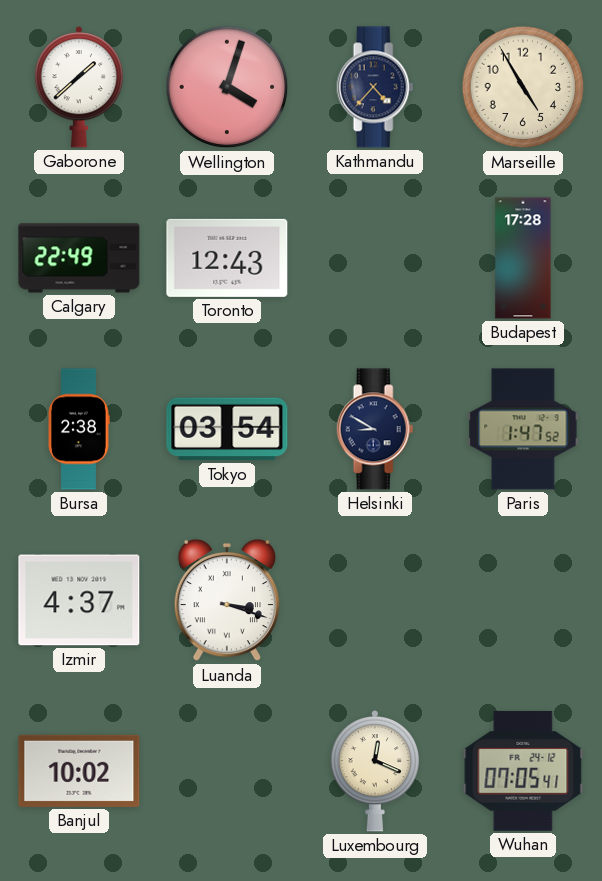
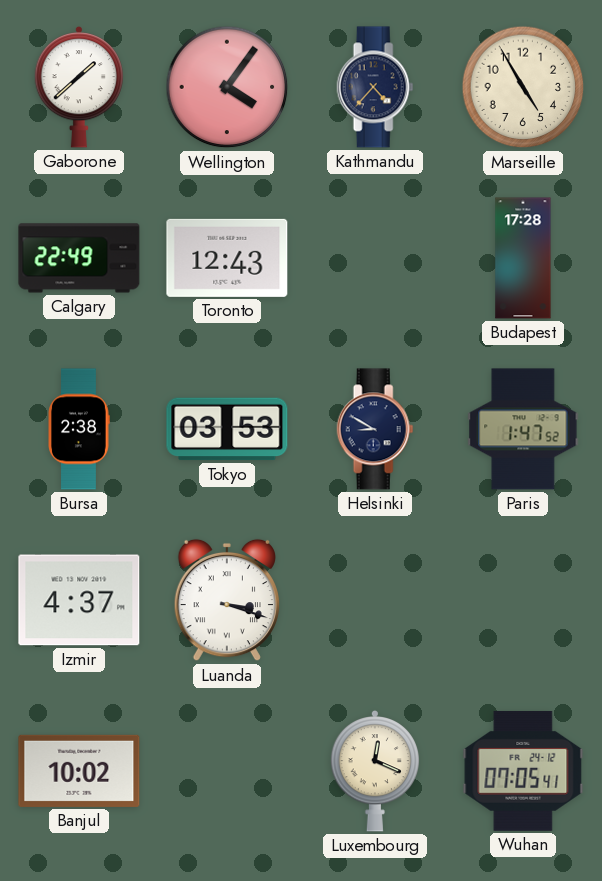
Wellington: 4:03 -> 4:06 (227, 87)
Tokyo: 03:54 -> 03:53 (227, 429)
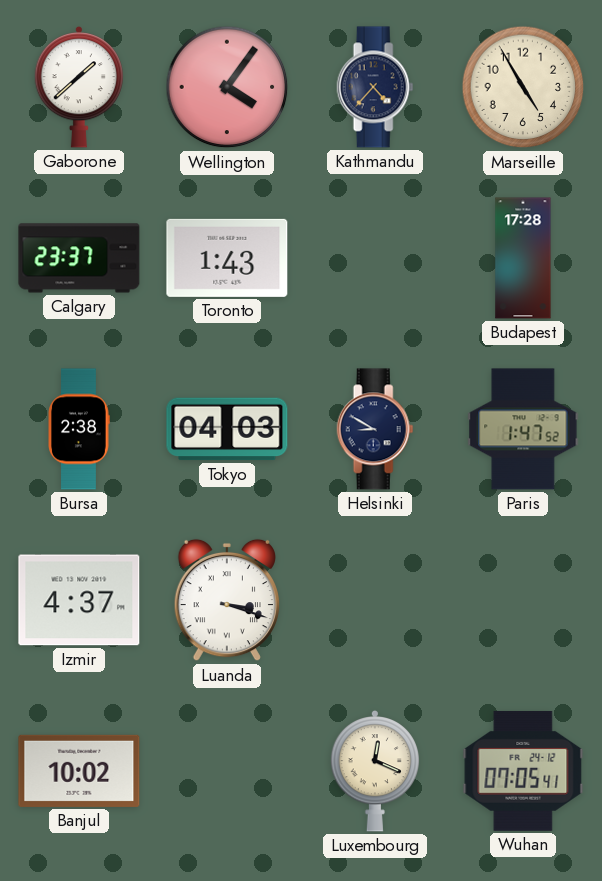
Calgary: 22:49 -> 23:37 (79, 258)
Toronto: 12:43 -> 1:43 (227, 258)
Tokyo: 03:53 -> 04:03 (227, 429)
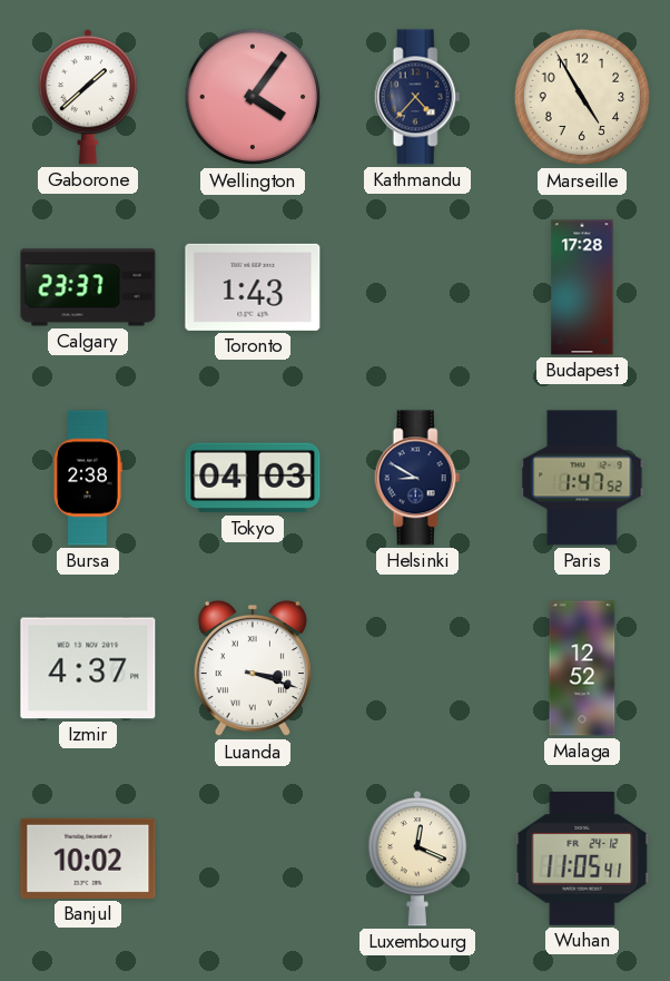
Malaga: none -> 12:52 (582, 668)
Wuhan: 07:05 -> 11:05 (582, 859)
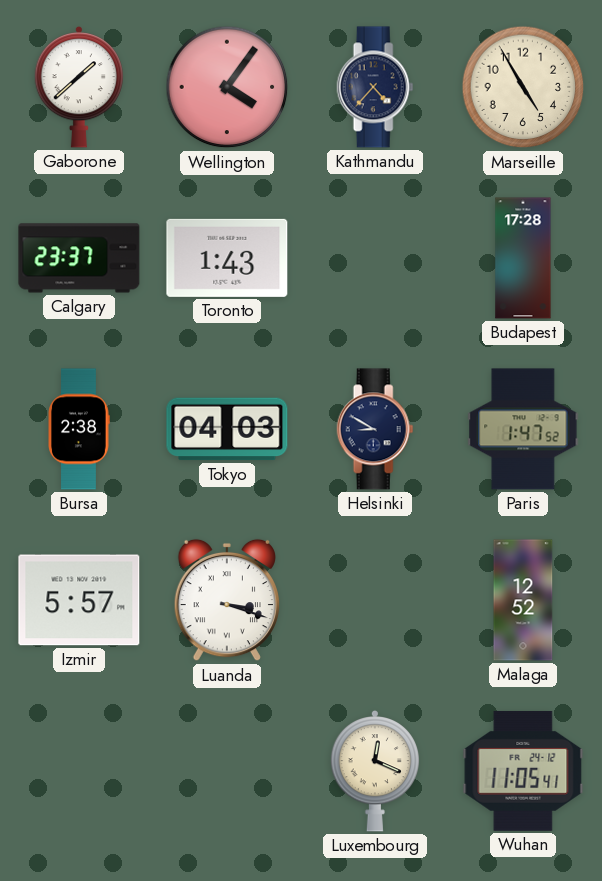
Izmir: 4:37 -> 5:57 (79, 600)
Banjul: 10:02 -> none (88, 859)
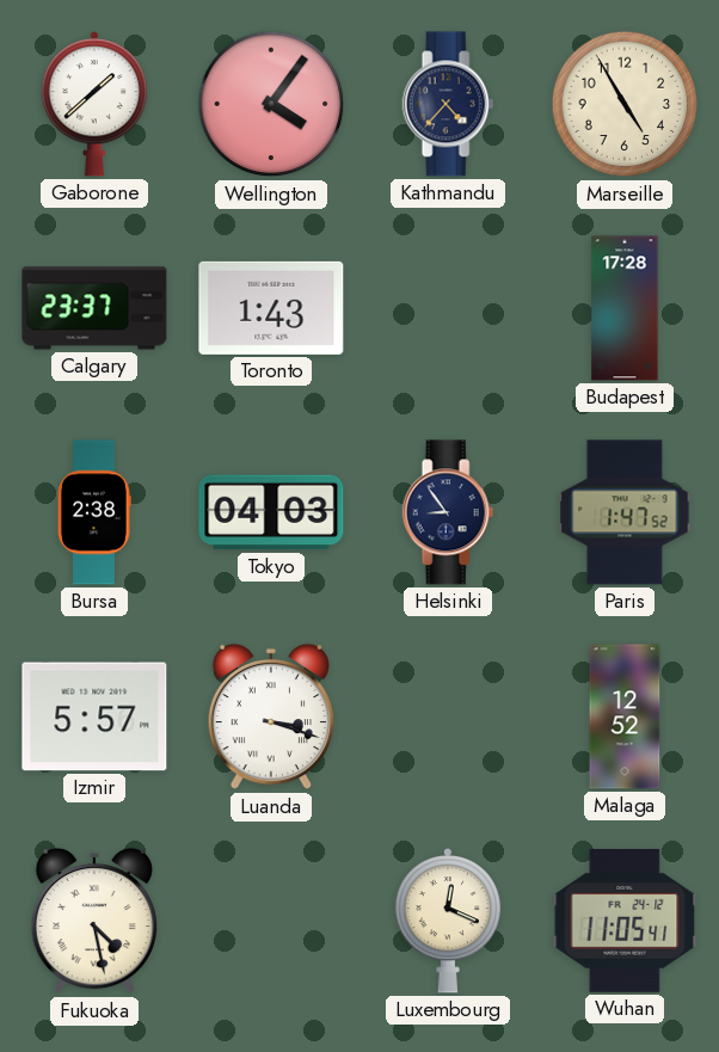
Helsinki: 8:50 -> 8:54 (448, 512)
Fukuoka: none -> 4:28 (94, 921)
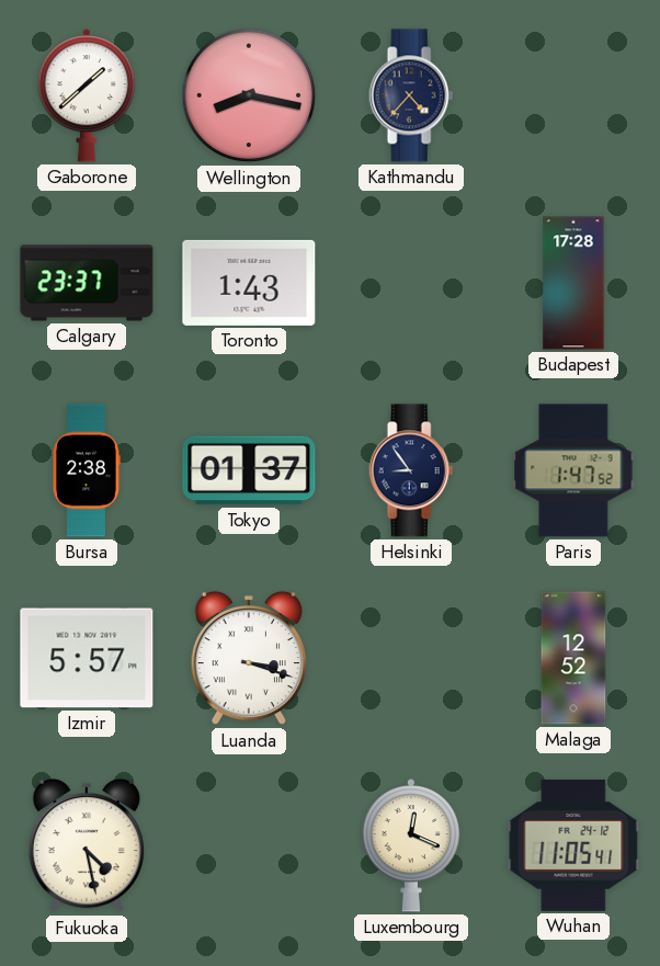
Wellington: 4:06 -> 8:17 (249, 95)
Marseille: 4:55 -> none (625, 104)
Tokyo: 04:03 -> 01:37 (249, 470)
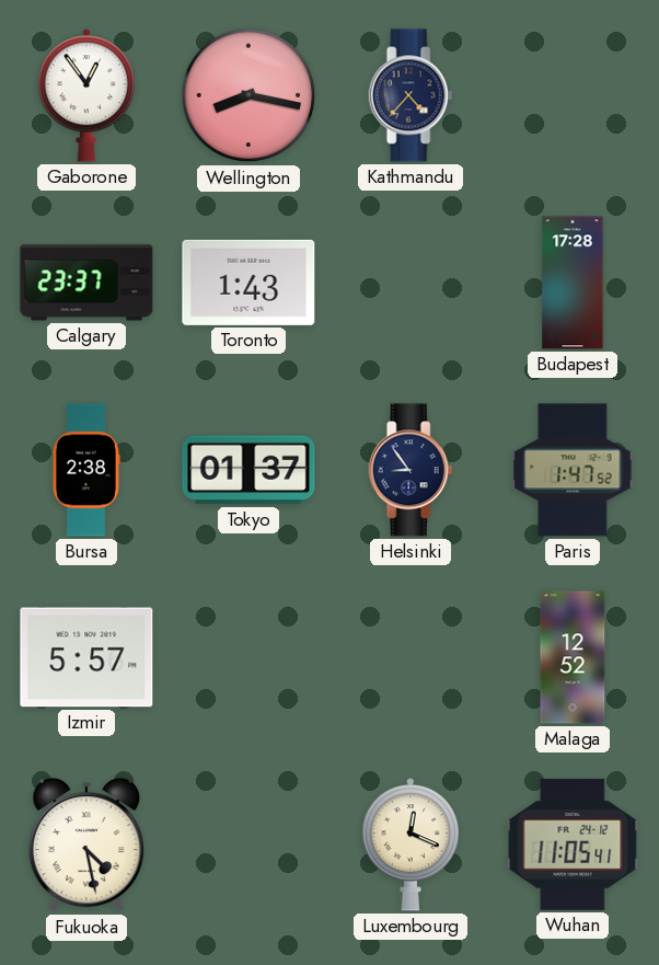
Gaborone: 1:38 -> 12:54 (86, 95)
Luanda: 3:18 -> none (249, 658)
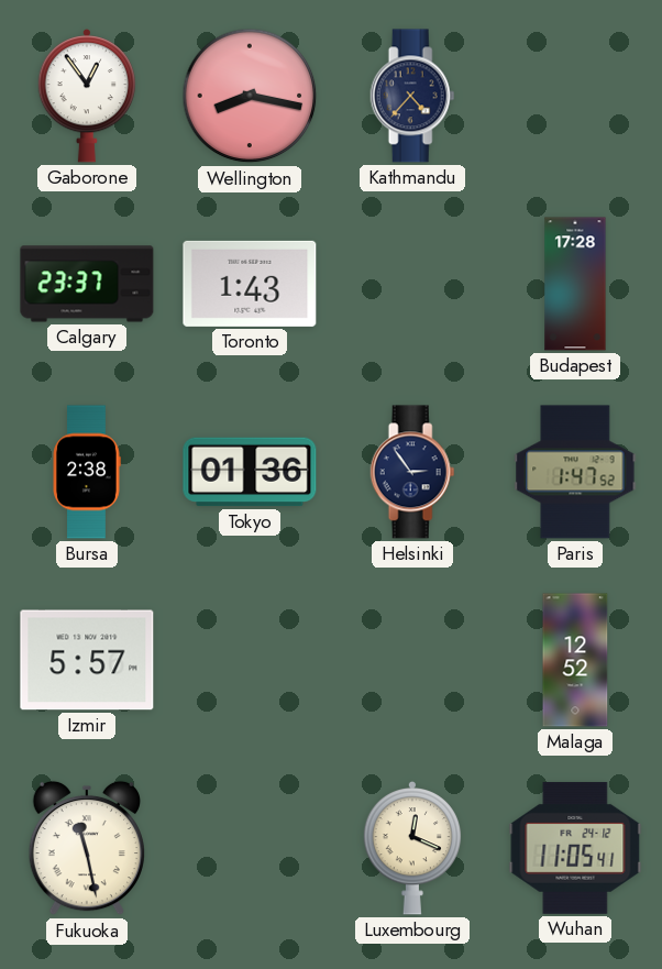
Tokyo: 01:37 -> 01:36 (250, 472)
Helsinki: 8:54 -> 2:54 (412, 472)
Fukuoka: 4:28 -> 11:28 (87, 848)
